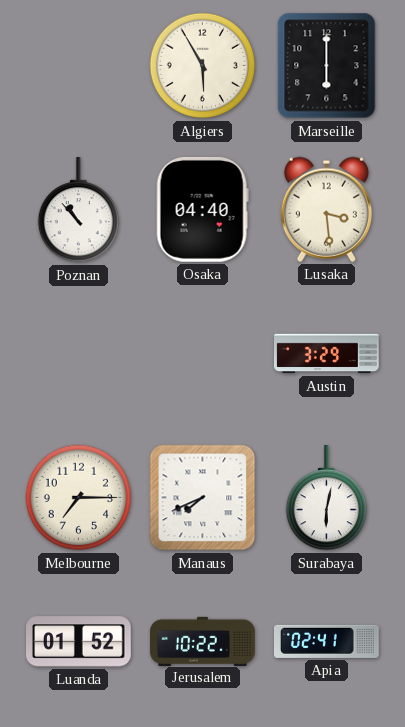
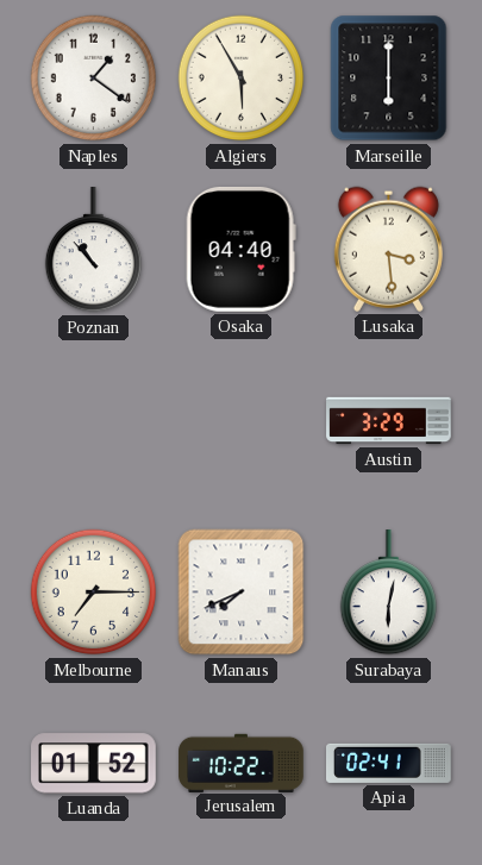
Naples: none -> 1:21 (94, 79)
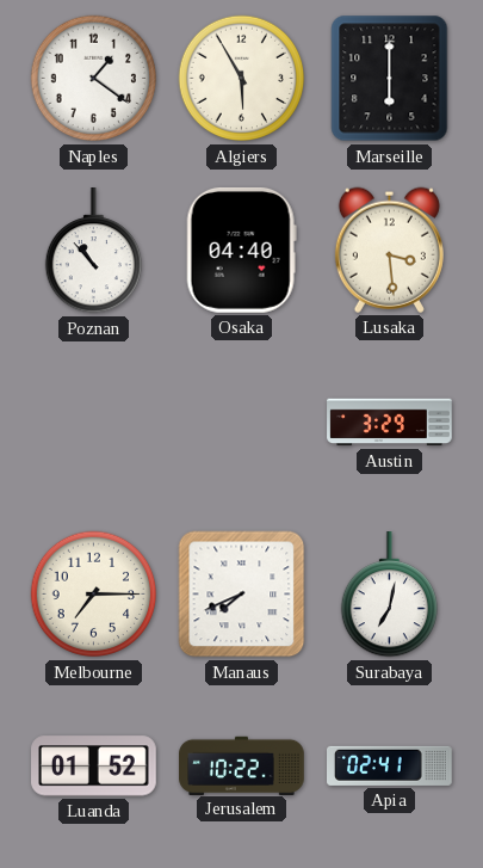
Surabaya: 6:02 -> 7:02 (389, 596)
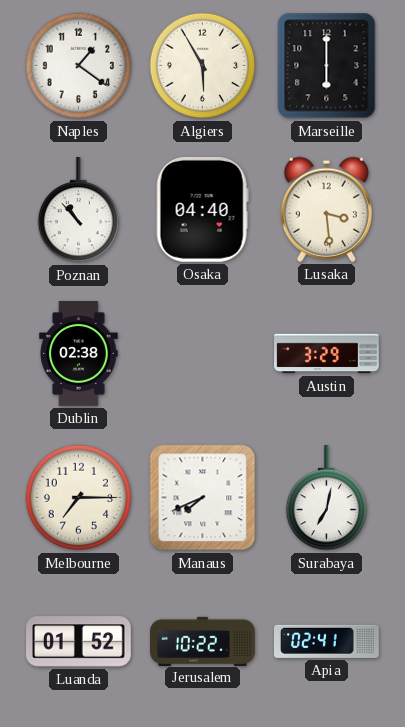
Dublin: none -> 02:38 (79, 354)
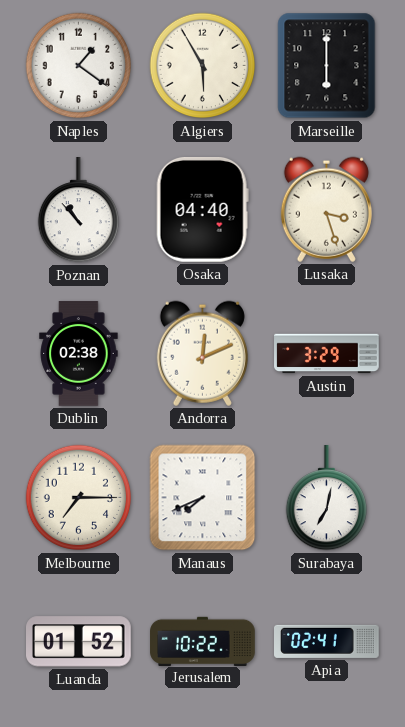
Lusaka: 3:29 -> 3:27 (326, 209)
Andorra: none -> 12:11 (202, 353)
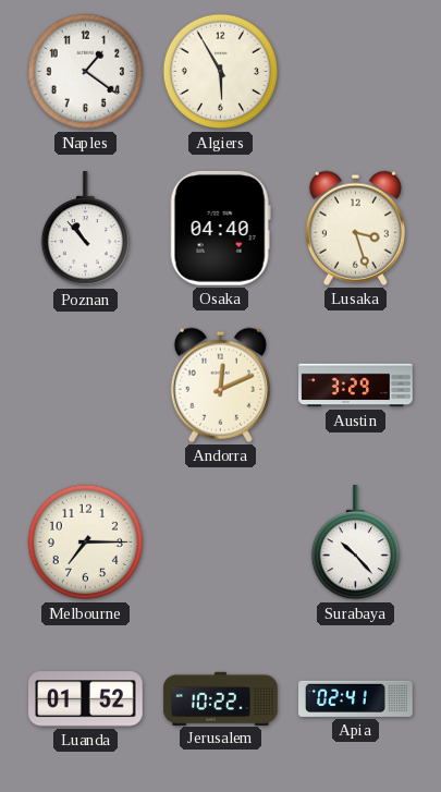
Marseille: 6:00 -> none (327, 66)
Dublin: 02:38 -> none (79, 354)
Manaus: 7:41 -> none (203, 498)
Surabaya: 7:02 -> 10:23 (355, 544)
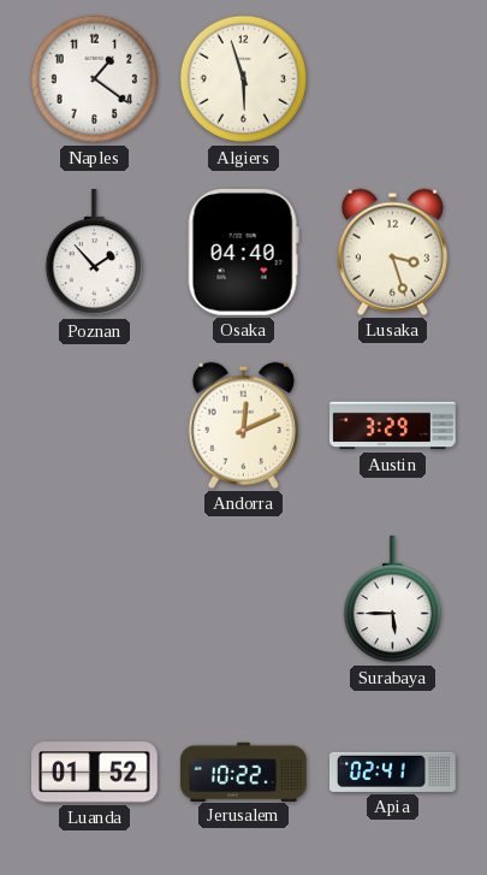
Algiers: 5:55 -> 5:57 (244, 79)
Poznan: 10:53 -> 1:53 (94, 254)
Melbourne: 7:15 -> none (86, 543)
Surabaya: 10:23 -> 5:45 (392, 601)
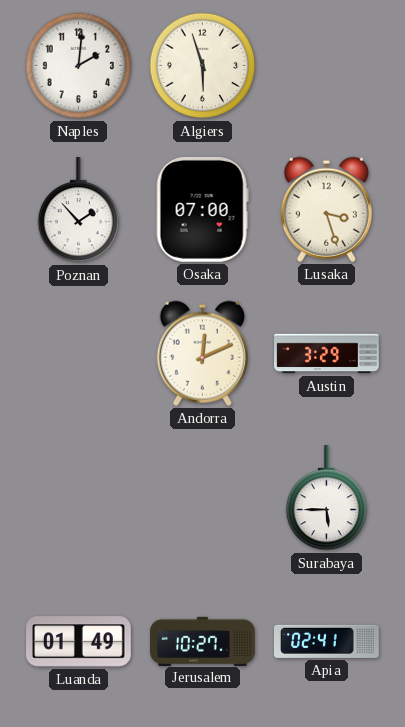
Naples: 1:21 -> 2:01 (79, 66)
Osaka: 04:40 -> 07:00 (202, 209)
Luanda: 01:52 -> 01:49 (79, 642)
Jerusalem: 10:22 -> 10:27 (203, 641)
